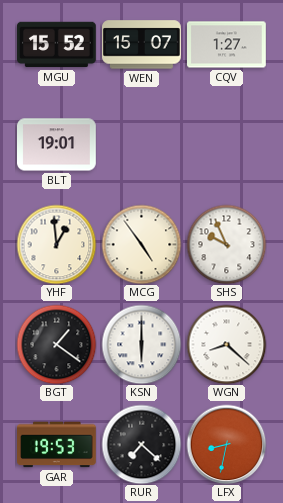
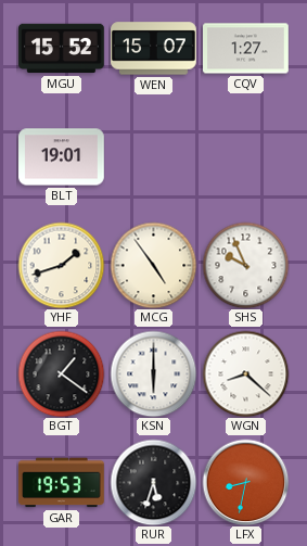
YHF: 12:59 -> 1:42 (61, 265)
RUR: 7:22 -> 5:33 (153, 482)
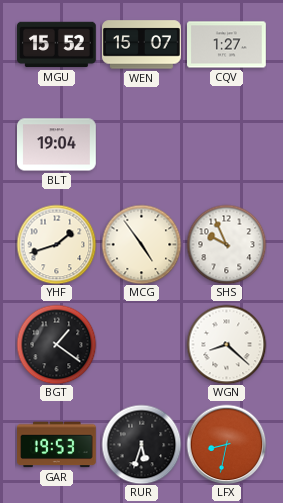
BLT: 19:01 -> 19:04 (57, 145)
KSN: 6:00 -> none (153, 373)
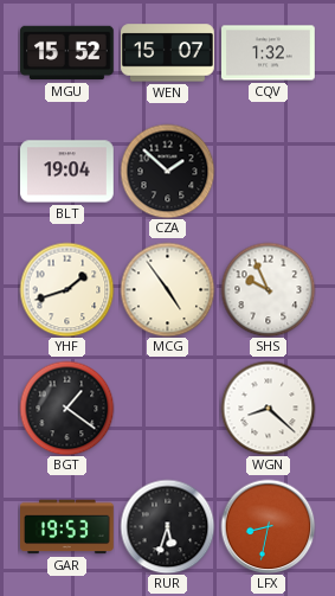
CQV: 1:27 -> 1:32 (269, 53)
CZA: none -> 1:52 (167, 171)
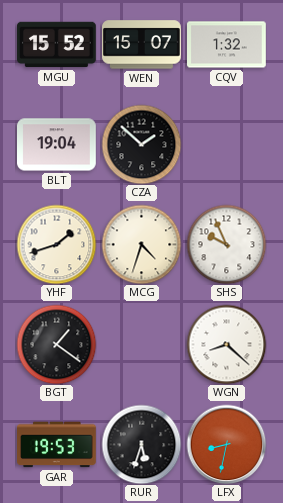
MCG: 4:54 -> 4:33 (141, 244)
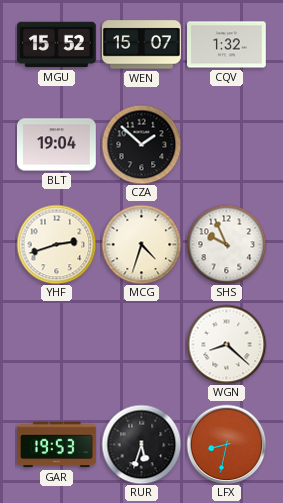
YHF: 1:42 -> 2:42 (56, 244)
BGT: 1:21 -> none (56, 344)
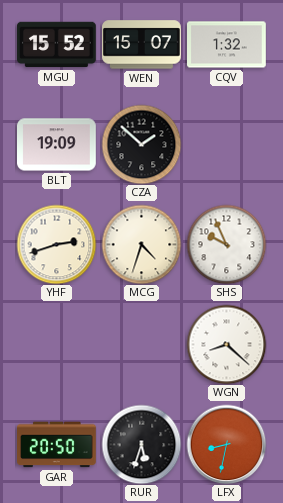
BLT: 19:04 -> 19:09 (57, 145)
GAR: 19:53 -> 20:50 (57, 445)
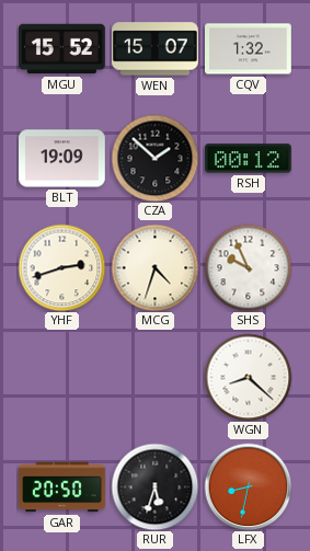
RSH: none -> 00:12 (249, 159)
